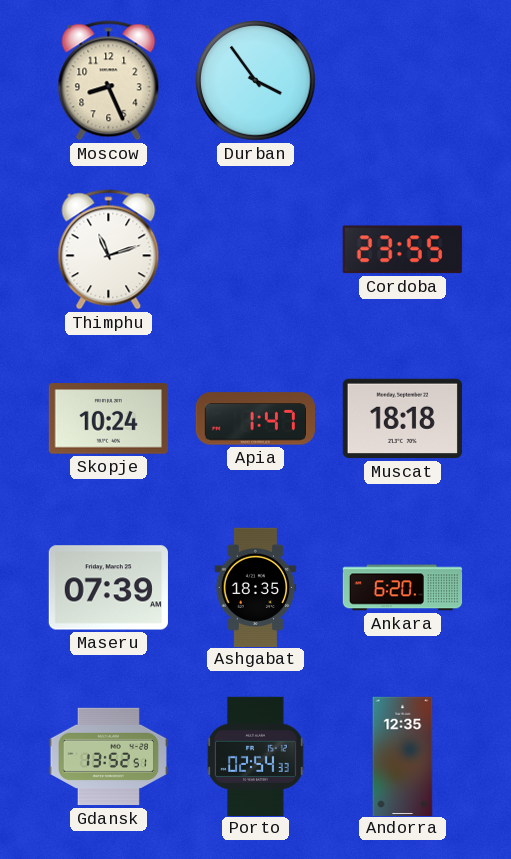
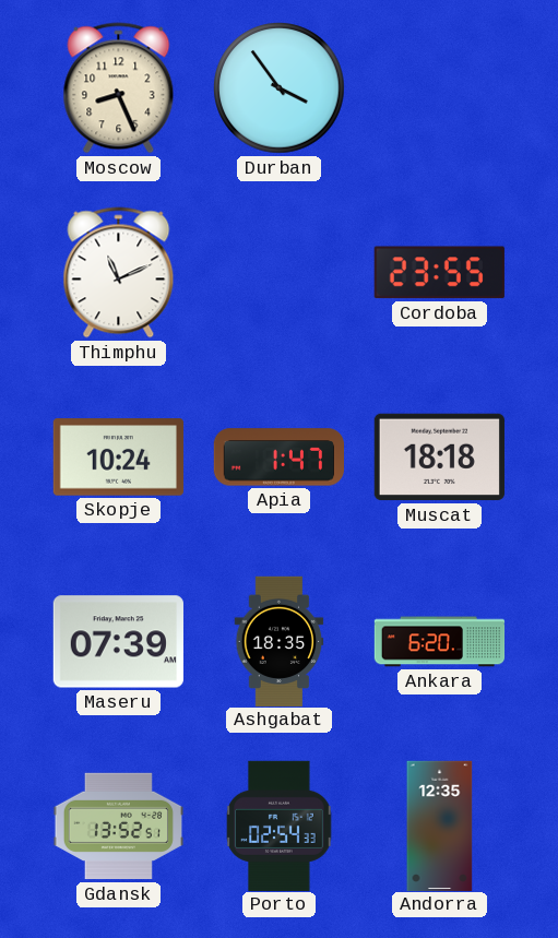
Thimphu: 11:12 -> 11:11 (119, 273)
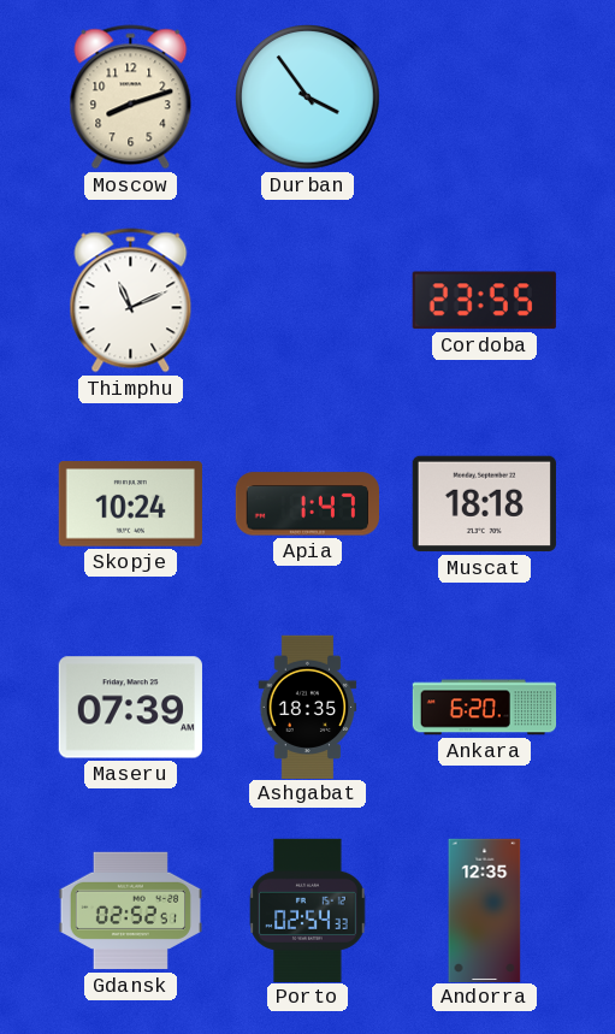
Moscow: 8:26 -> 8:12 (131, 98)
Gdansk: 13:52 -> 02:52 (130, 911)
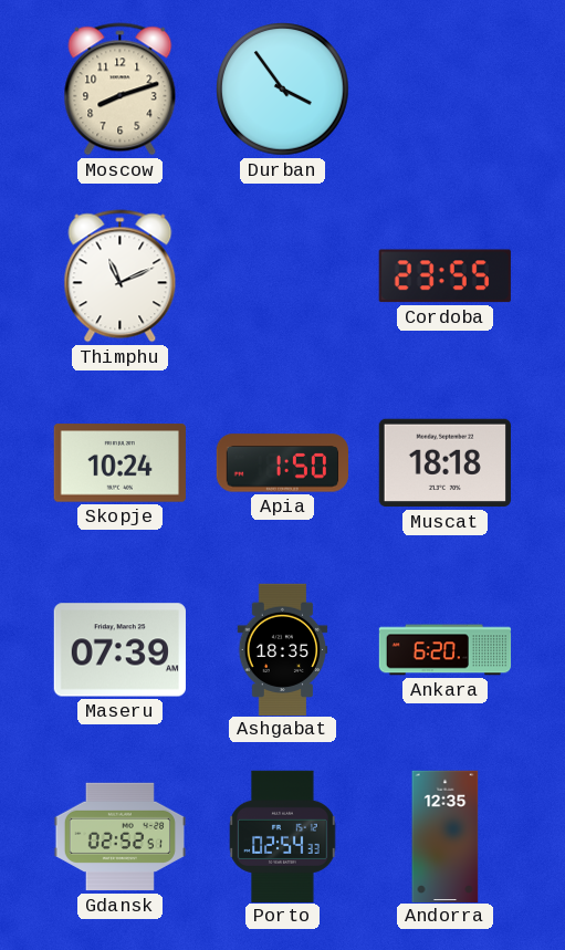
Apia: 1:47 -> 1:50 (282, 463)
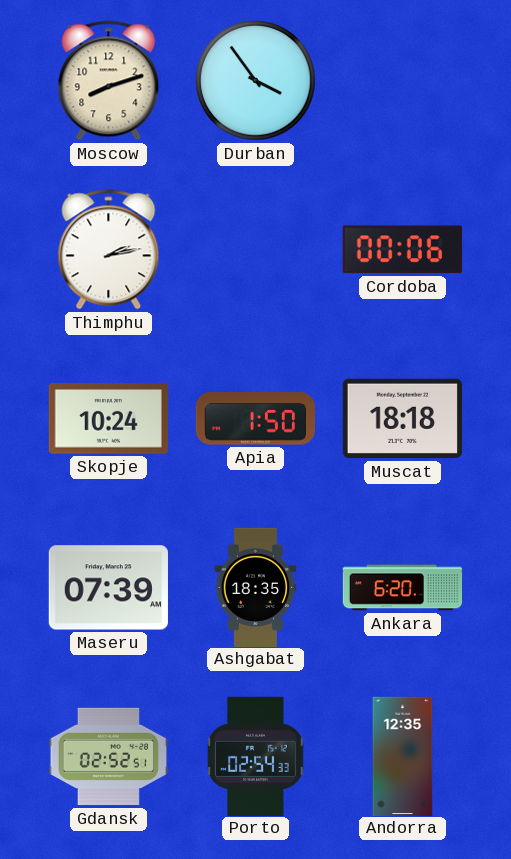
Thimphu: 11:11 -> 2:13 (109, 250)
Cordoba: 23:55 -> 00:06 (402, 250)
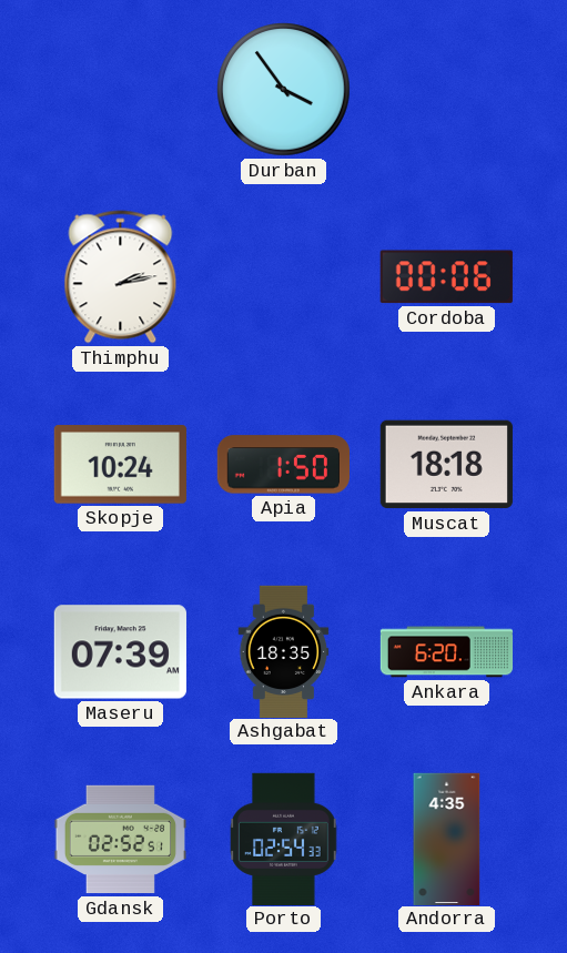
Moscow: 8:12 -> none (109, 81)
Andorra: 12:35 -> 4:35 (447, 839)
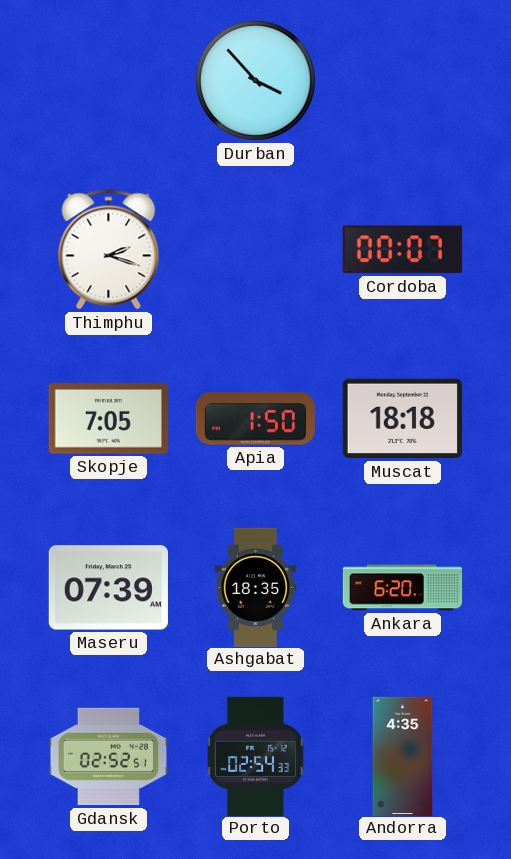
Durban: 3:54 -> 3:53 (256, 81)
Thimphu: 2:13 -> 2:18 (109, 250)
Cordoba: 00:06 -> 00:07 (402, 250)
Skopje: 10:24 -> 7:05 (108, 419)
